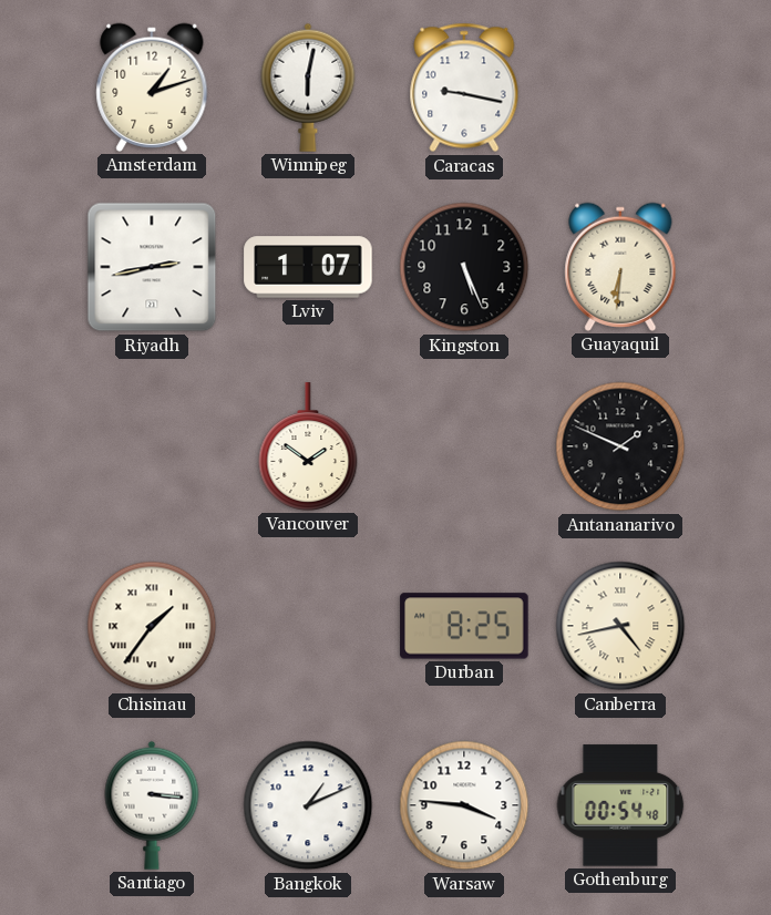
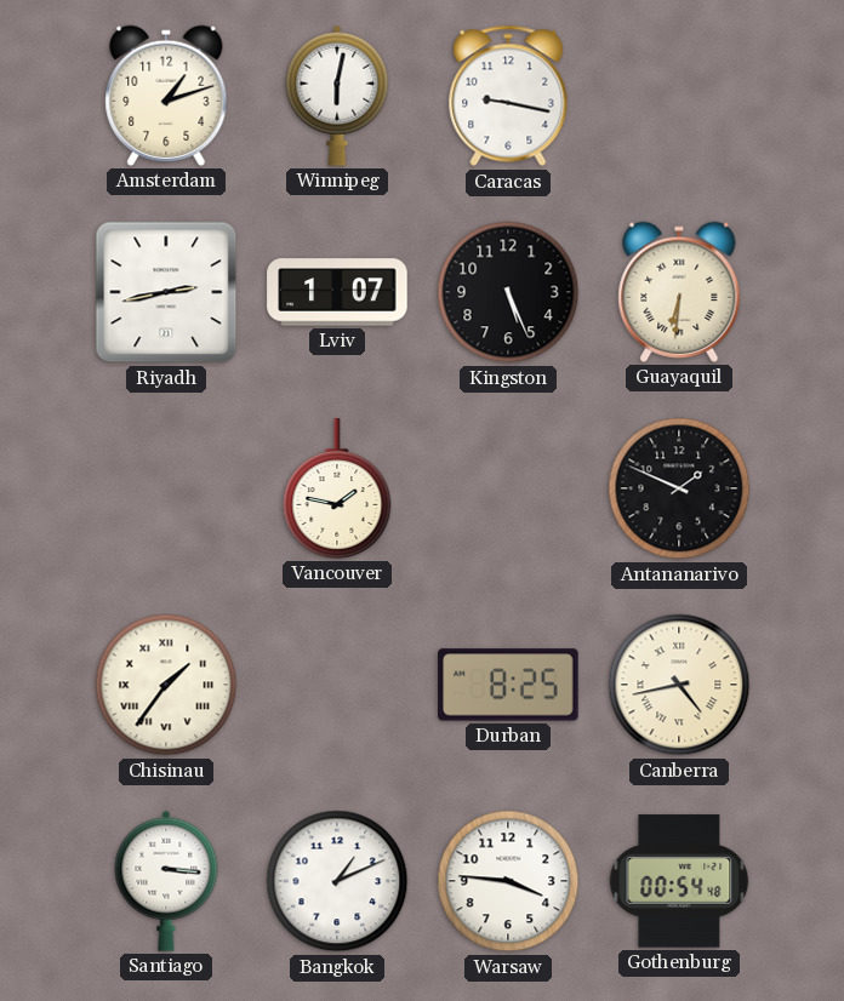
Vancouver: 1:51 -> 1:47 (337, 488)
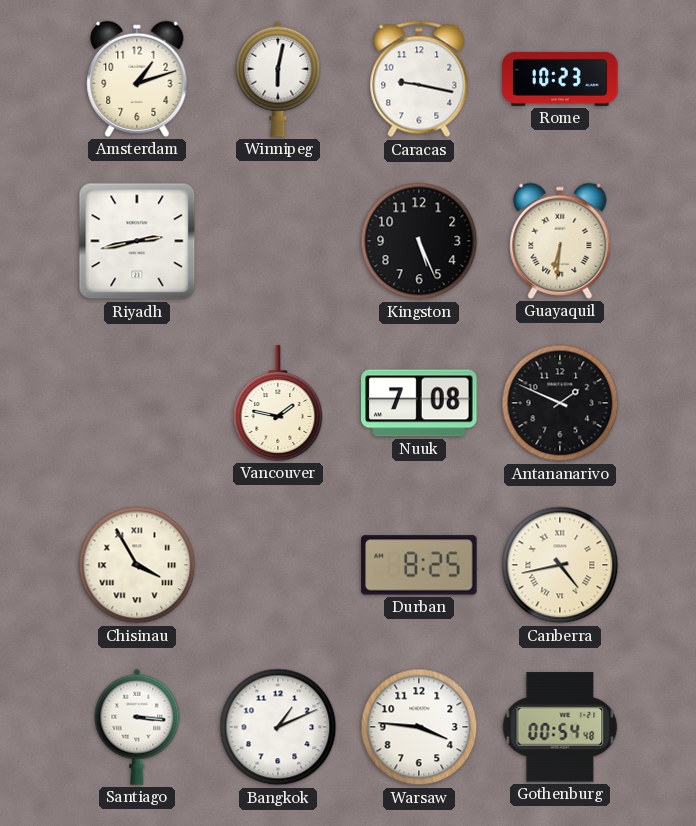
Rome: none -> 10:23 (560, 79)
Lviv: 1:07 -> none (337, 292)
Nuuk: none -> 7:08 (419, 403)
Chisinau: 1:36 -> 3:55 (137, 565)
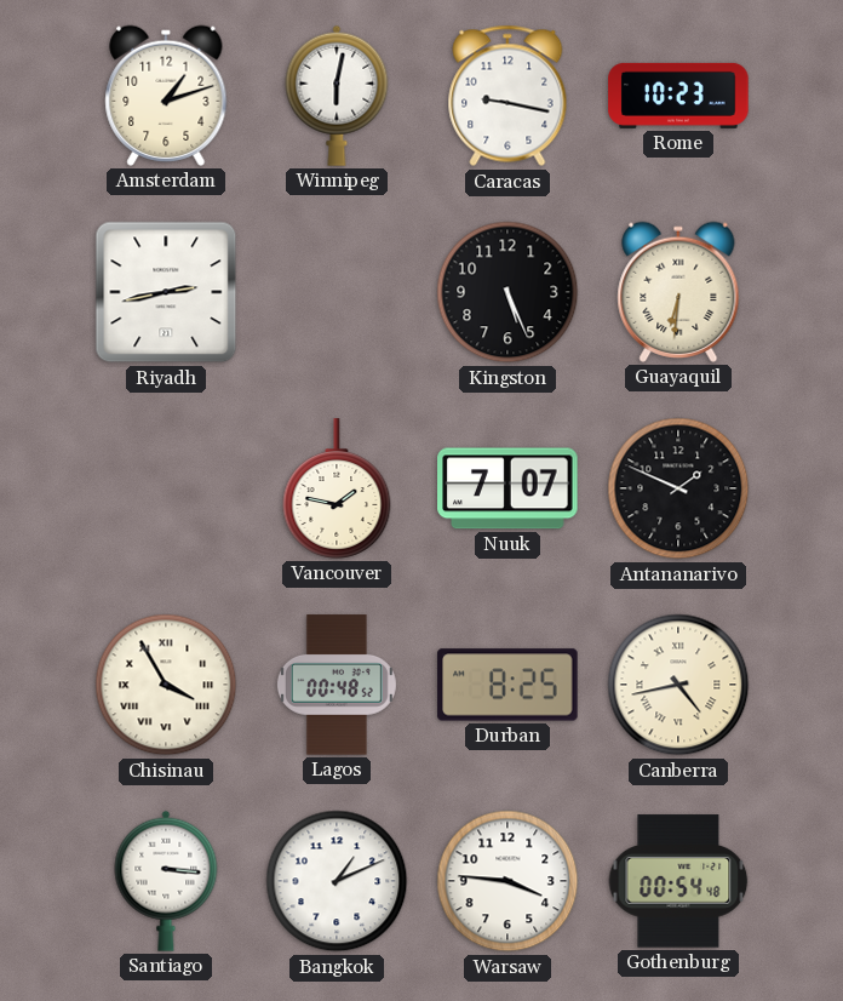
Nuuk: 7:08 -> 7:07 (507, 488)
Lagos: none -> 00:48 (337, 685)
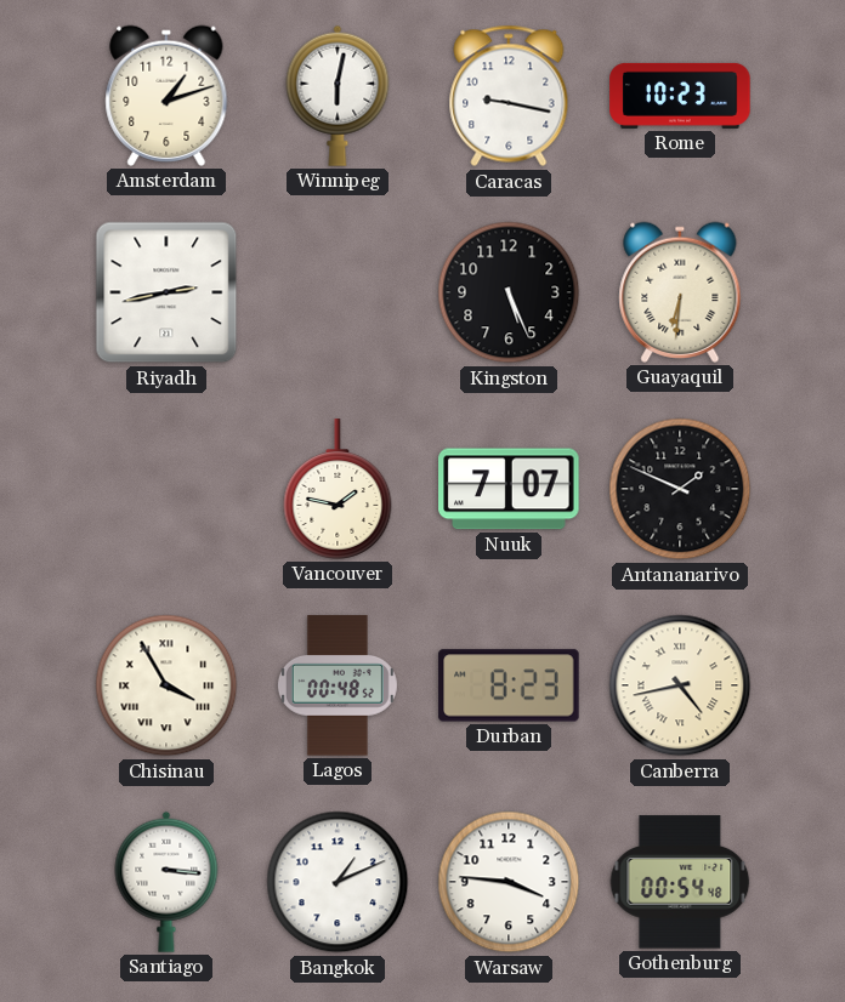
Durban: 8:25 -> 8:23 (509, 685)
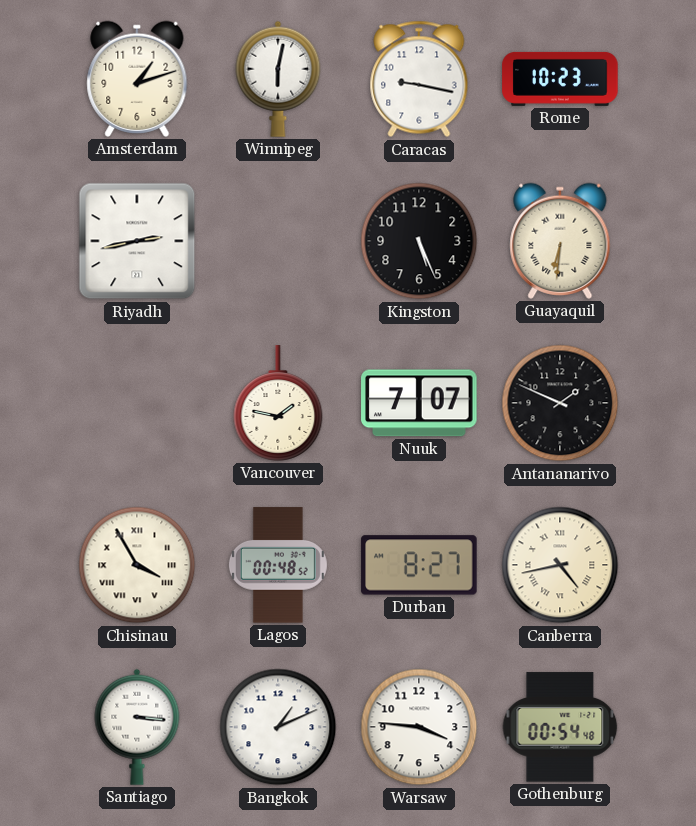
Durban: 8:23 -> 8:27 (419, 565)
